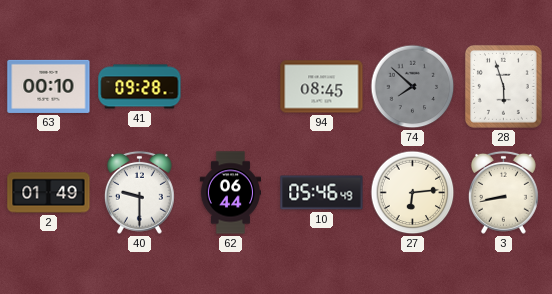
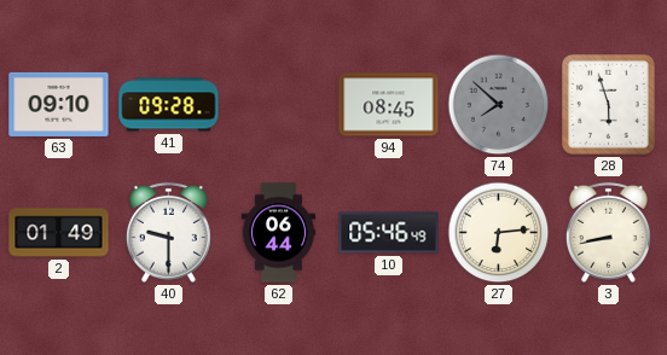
63: 00:10 -> 09:10 (59, 104)
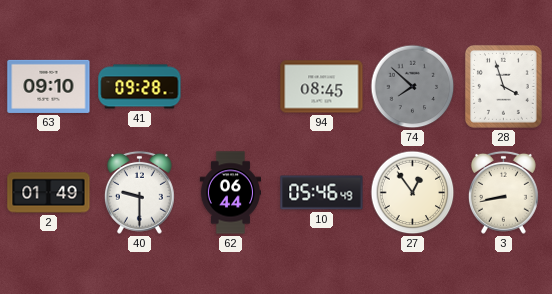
28: 5:57 -> 3:57 (503, 86)
27: 6:14 -> 12:54 (413, 193)
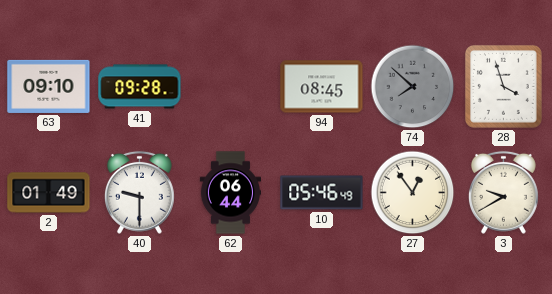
3: 8:43 -> 9:40 (503, 192)
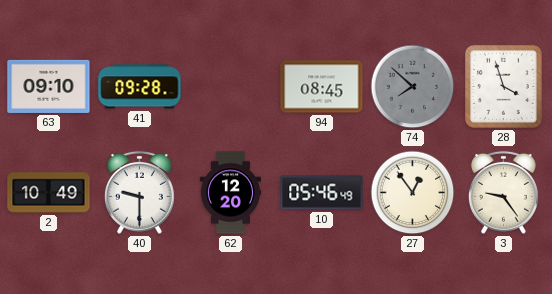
2: 01:49 -> 10:49 (49, 193)
62: 06:44 -> 12:20 (230, 193)
3: 9:40 -> 9:24 (503, 192)
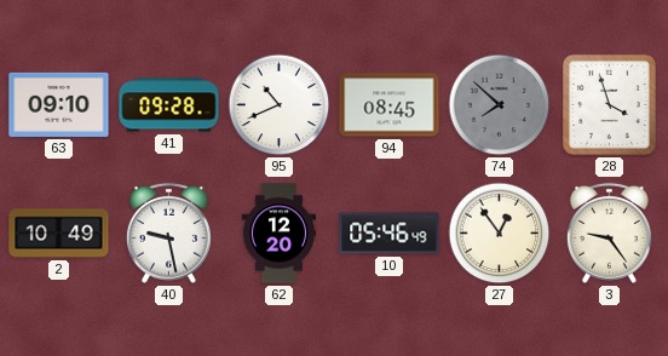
95: none -> 10:41 (280, 105)
40: 9:30 -> 9:28 (168, 232)
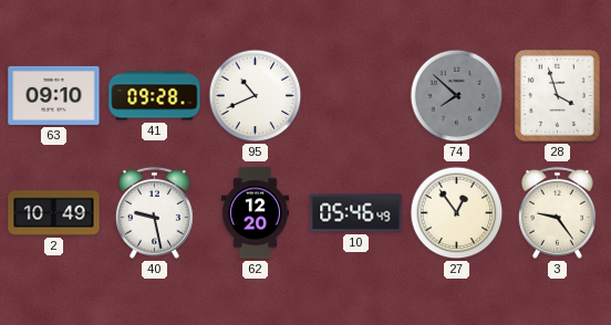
94: 08:45 -> none (390, 105)
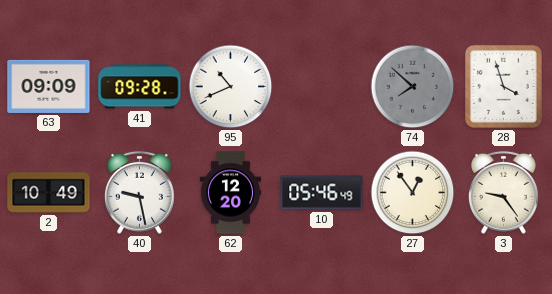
63: 09:10 -> 09:09 (49, 86)
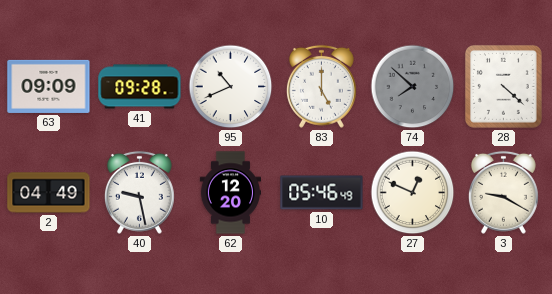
83: none -> 5:00 (321, 86)
28: 3:57 -> 4:22 (503, 86)
2: 10:49 -> 04:49 (49, 193)
27: 12:54 -> 12:49 (413, 193)
3: 9:24 -> 9:20 (503, 192)
